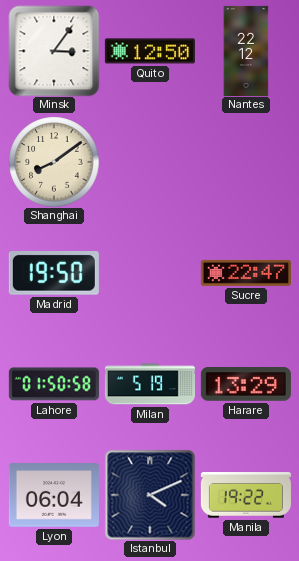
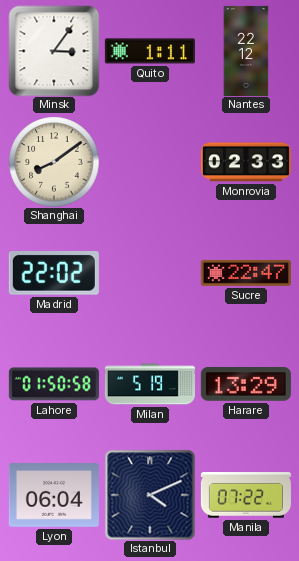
Quito: 12:50 -> 1:11 (150, 51)
Monrovia: none -> 02:33 (246, 162)
Madrid: 19:50 -> 22:02 (54, 274)
Manila: 19:22 -> 07:22 (246, 495)
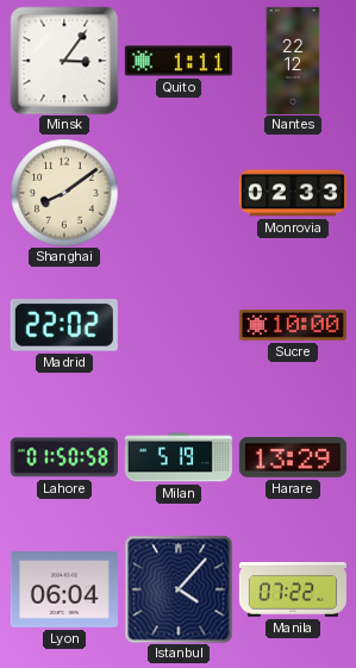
Sucre: 22:47 -> 10:00 (293, 325)
Istanbul: 4:11 -> 4:07 (179, 589)
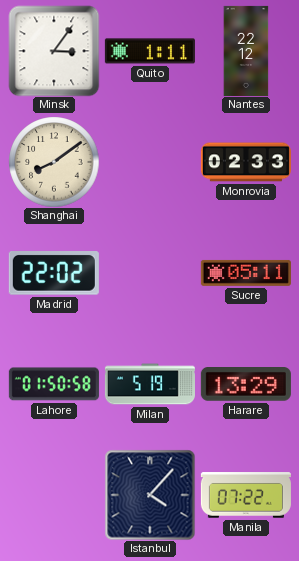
Sucre: 10:00 -> 05:11 (246, 273)
Lyon: 06:04 -> none (64, 591)
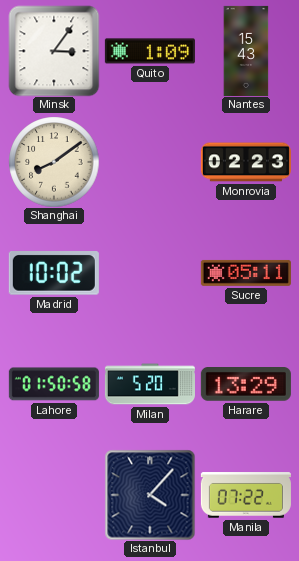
Quito: 1:11 -> 1:09 (150, 51)
Nantes: 22:12 -> 15:43 (246, 51)
Monrovia: 02:33 -> 02:23 (246, 162)
Madrid: 22:02 -> 10:02 (54, 274)
Milan: 5:19 -> 5:20 (150, 384)
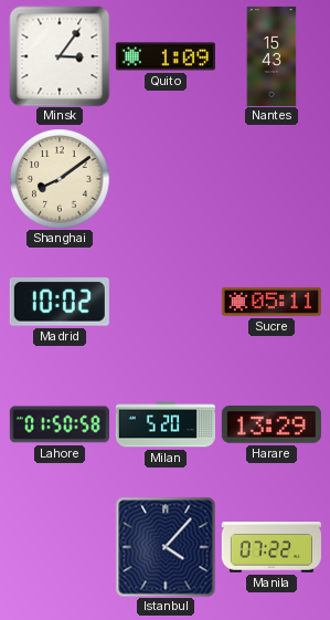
Monrovia: 02:23 -> none (246, 162)
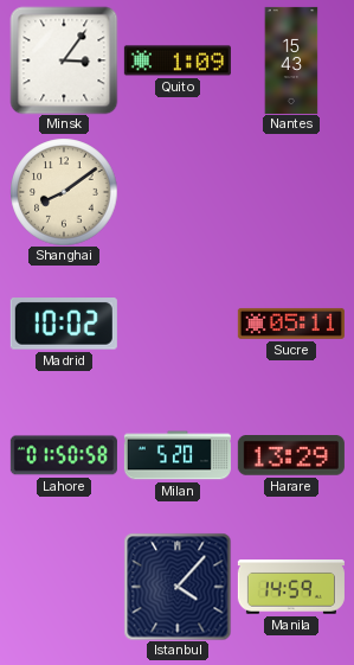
Manila: 07:22 -> 14:59 (291, 587)
